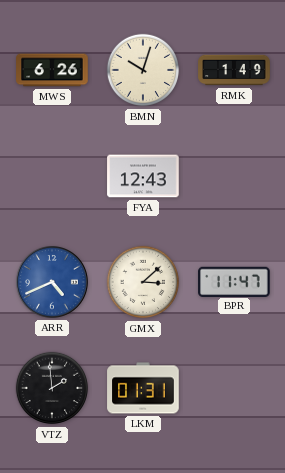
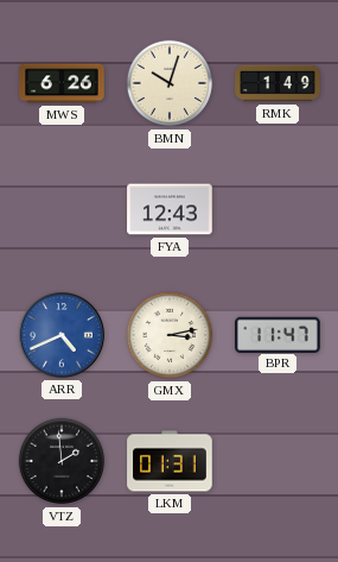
GMX: 3:08 -> 3:13 (170, 335)
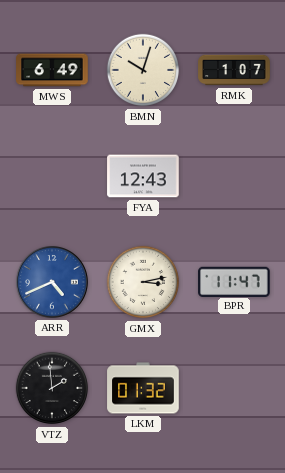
MWS: 6:26 -> 6:49 (52, 70)
RMK: 1:49 -> 1:07 (234, 70)
LKM: 01:31 -> 01:32 (143, 388)
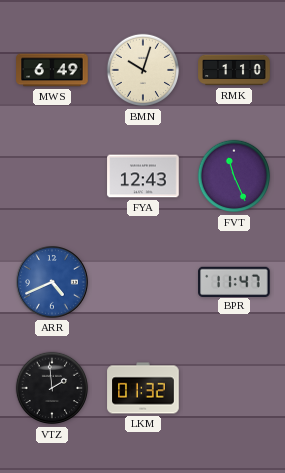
RMK: 1:07 -> 1:10 (234, 70)
FVT: none -> 11:26 (234, 176)
GMX: 3:13 -> none (143, 282)
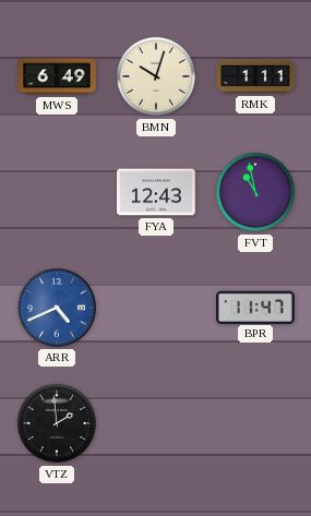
RMK: 1:10 -> 1:11 (255, 76)
FVT: 11:26 -> 10:58 (255, 192)
LKM: 01:32 -> none (143, 388)
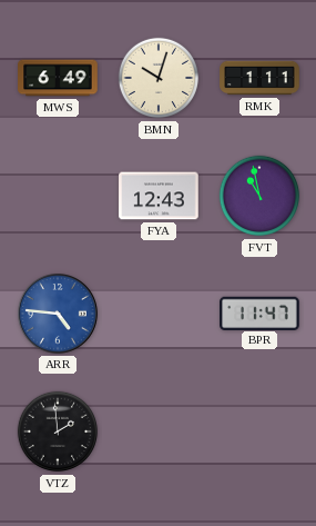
ARR: 4:41 -> 4:46 (59, 315)
